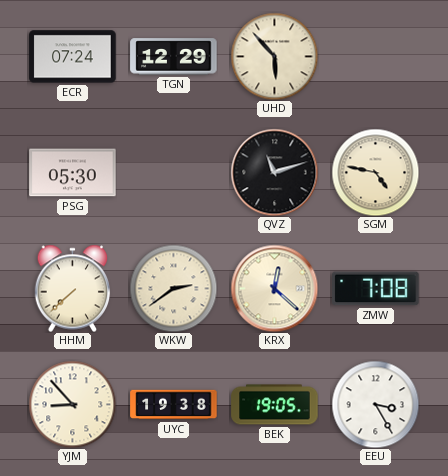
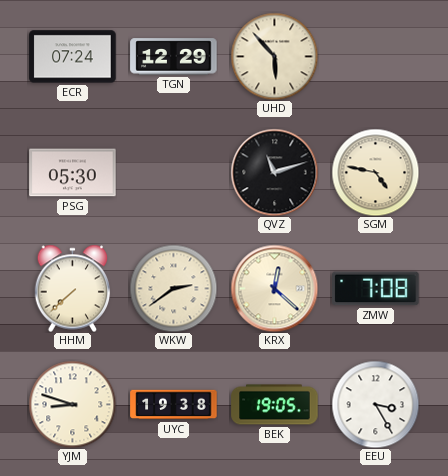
YJM: 8:53 -> 8:48 (72, 404)
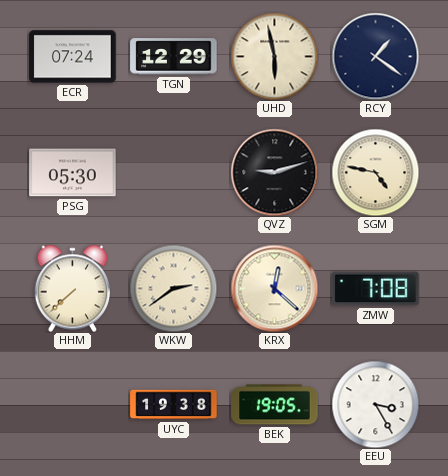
UHD: 5:53 -> 5:58 (274, 56)
RCY: none -> 1:21 (375, 56)
QVZ: 11:12 -> 9:12 (274, 172)
YJM: 8:48 -> none (72, 404)
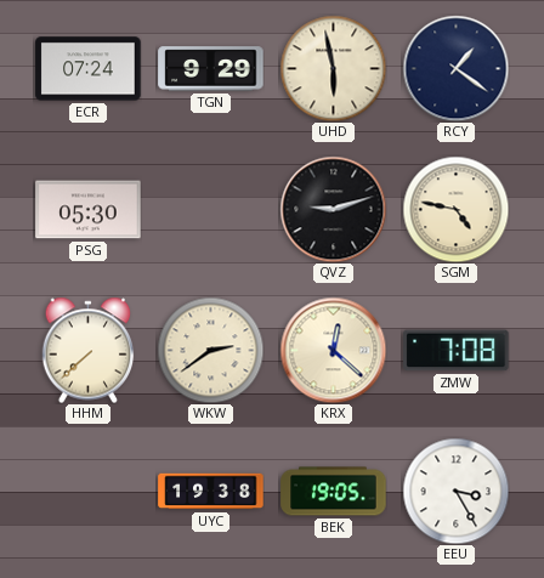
TGN: 12:29 -> 9:29 (211, 69)
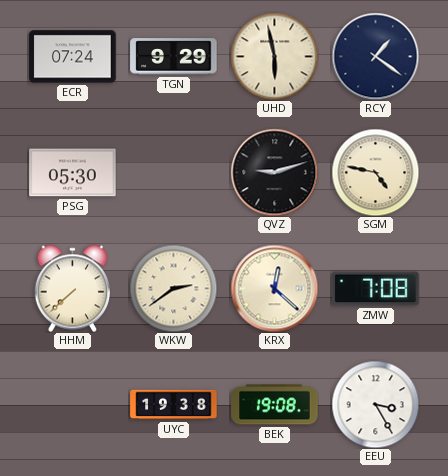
BEK: 19:05 -> 19:08 (275, 405)
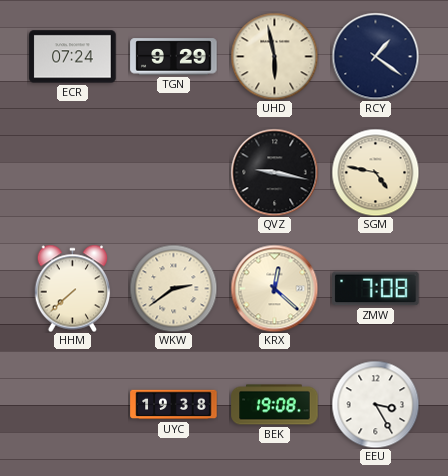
PSG: 05:30 -> none (73, 173)
QVZ: 9:12 -> 9:17 (274, 172)
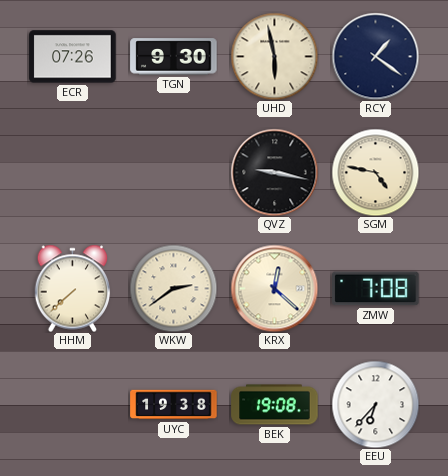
ECR: 07:24 -> 07:26 (73, 57)
TGN: 9:29 -> 9:30 (174, 57)
EEU: 3:25 -> 6:37 (375, 404)
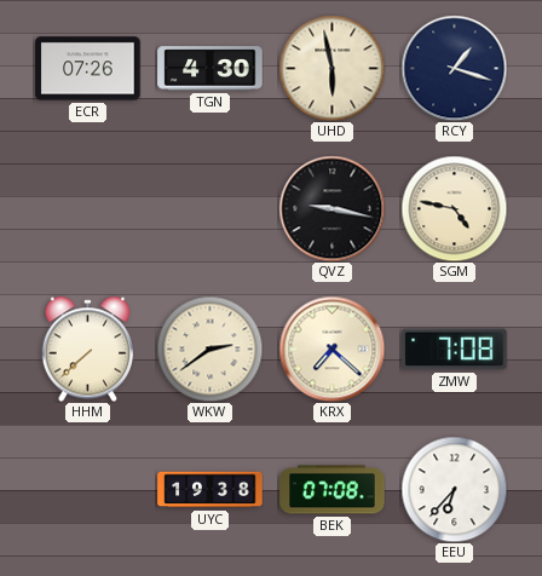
TGN: 9:30 -> 4:30 (211, 69)
RCY: 1:21 -> 1:18 (454, 68)
KRX: 12:22 -> 7:22 (331, 349)
BEK: 19:08 -> 07:08 (333, 490)
